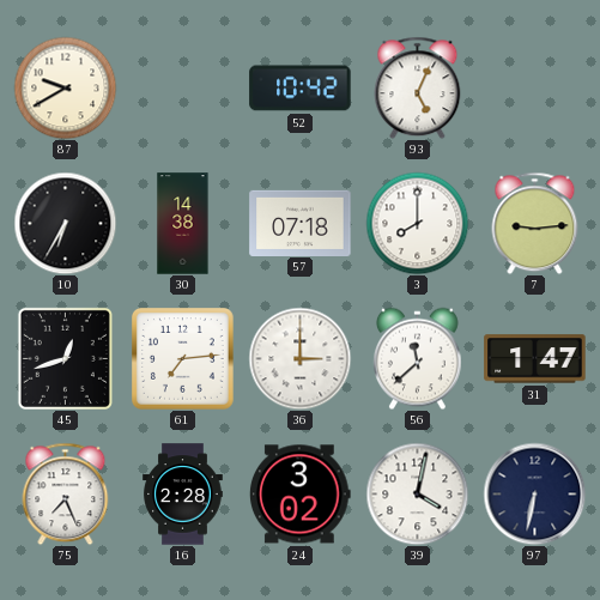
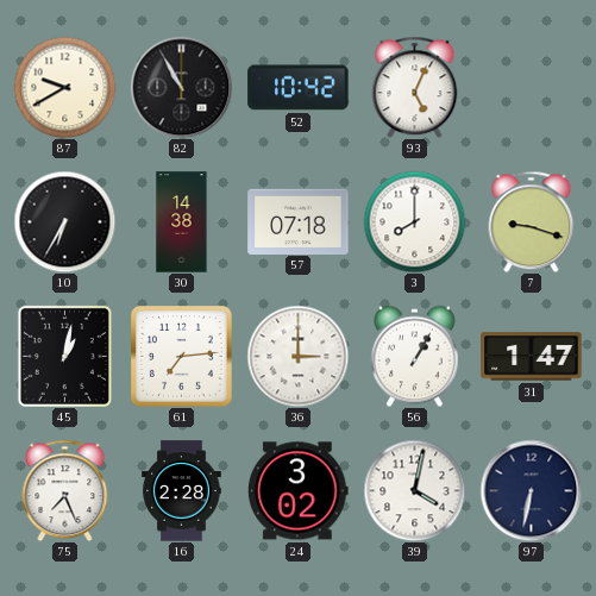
82: none -> 10:55 (181, 87)
7: 9:14 -> 9:18 (532, 221)
45: 12:42 -> 1:02 (64, 356)
56: 11:38 -> 1:05 (415, 356)
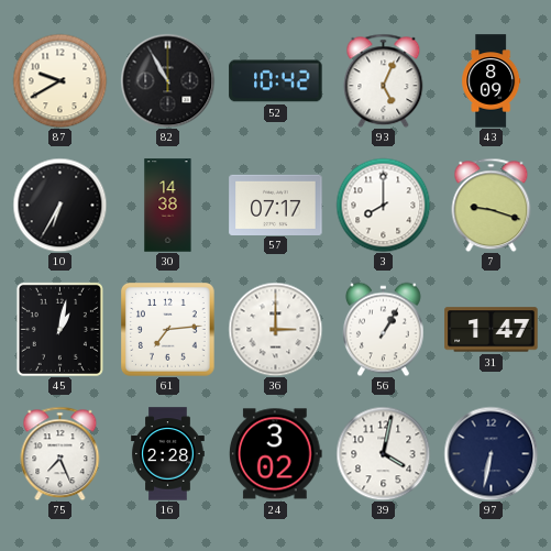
43: none -> 8:09 (492, 81)
57: 07:18 -> 07:17 (276, 205)
